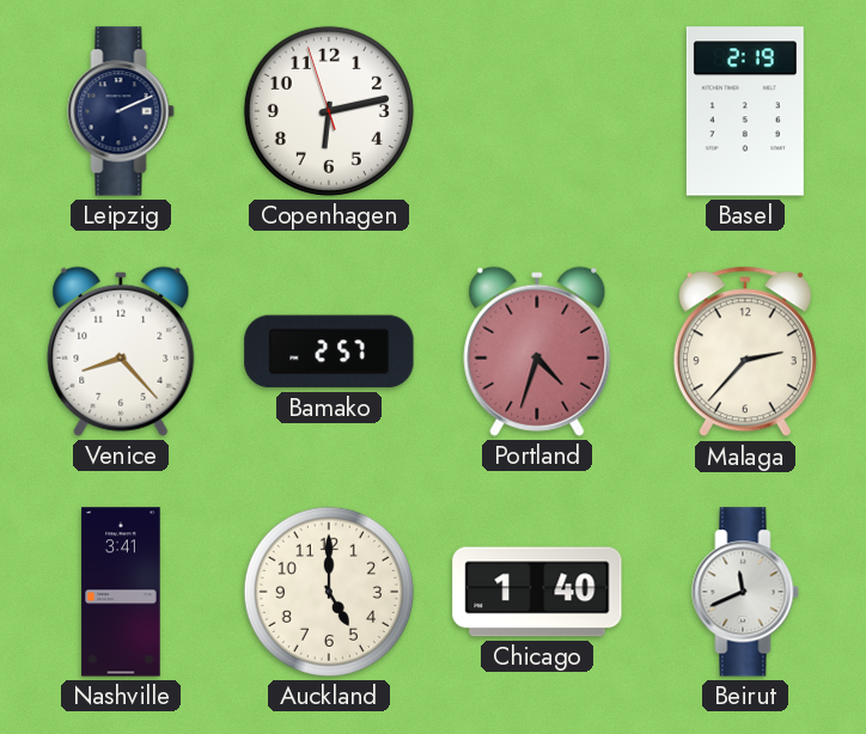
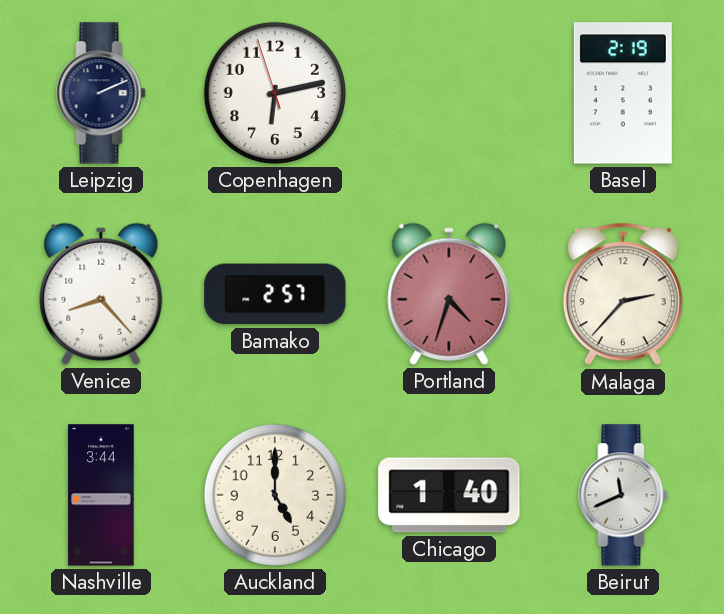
Nashville: 3:41 -> 3:44 (101, 495)
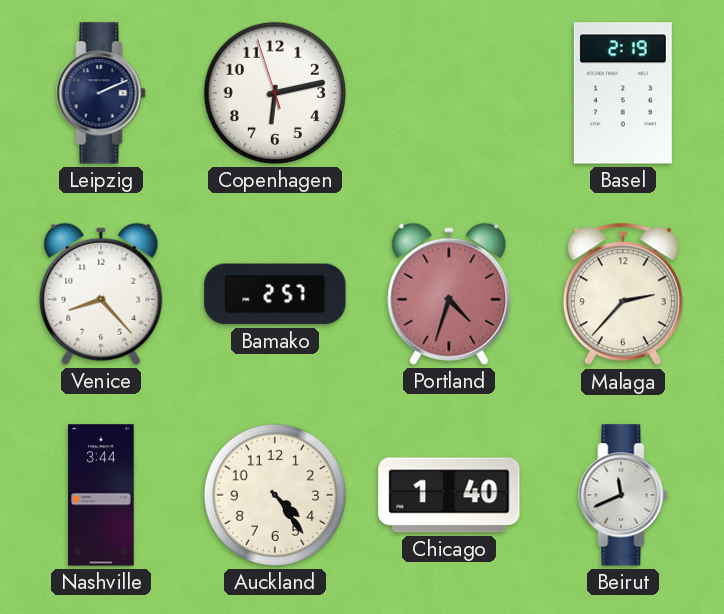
Auckland: 5:00 -> 4:24 (275, 495)
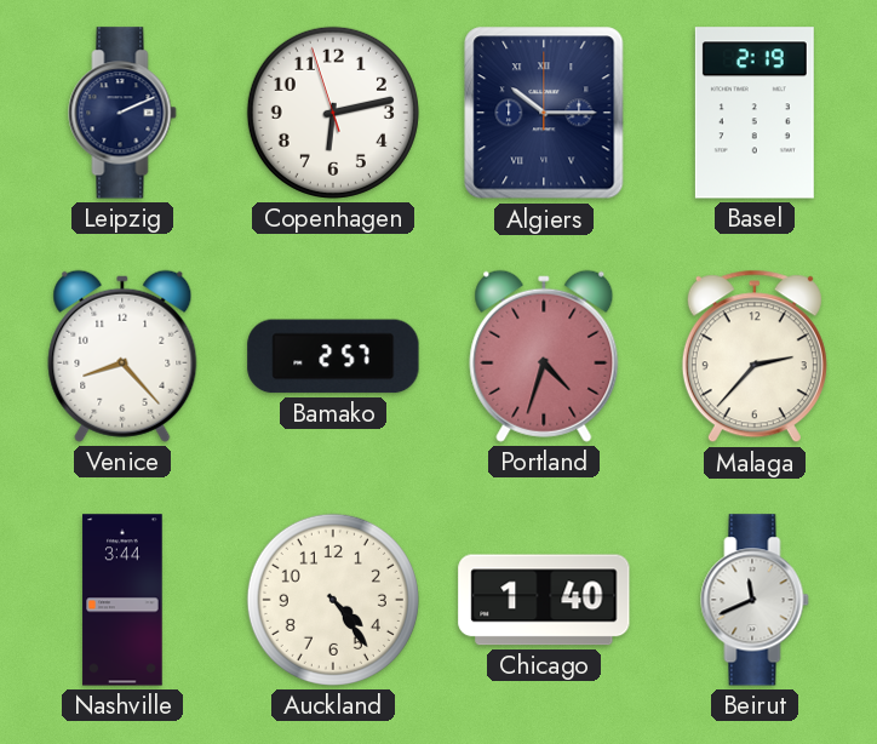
Algiers: none -> 10:15 (544, 113)
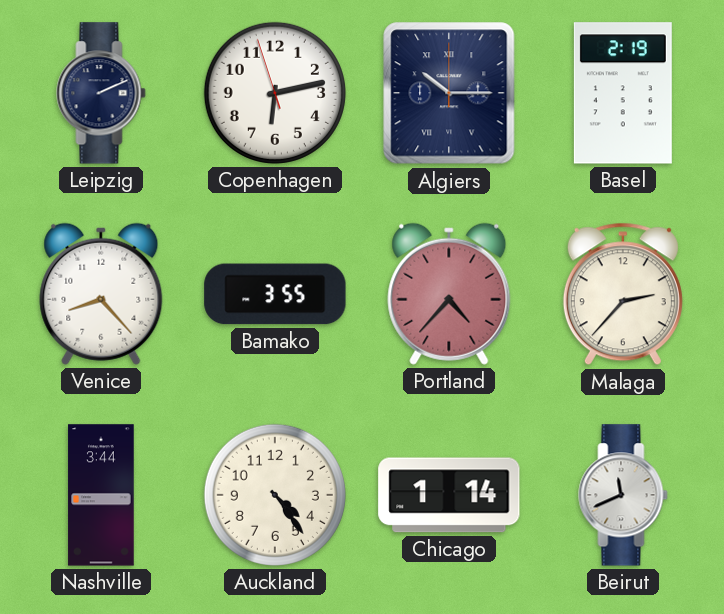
Bamako: 2:57 -> 3:55 (275, 294)
Portland: 4:33 -> 4:37 (449, 294)
Chicago: 1:40 -> 1:14 (449, 495)
